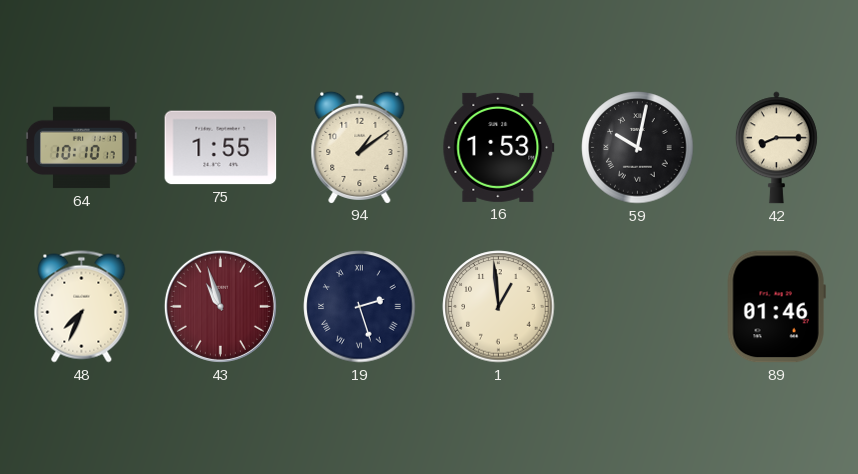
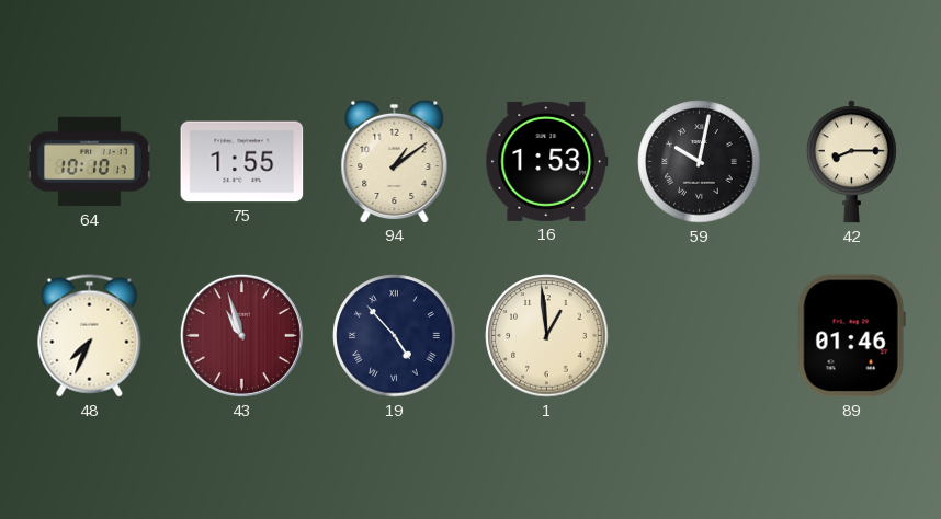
19: 2:27 -> 4:53 (395, 336)
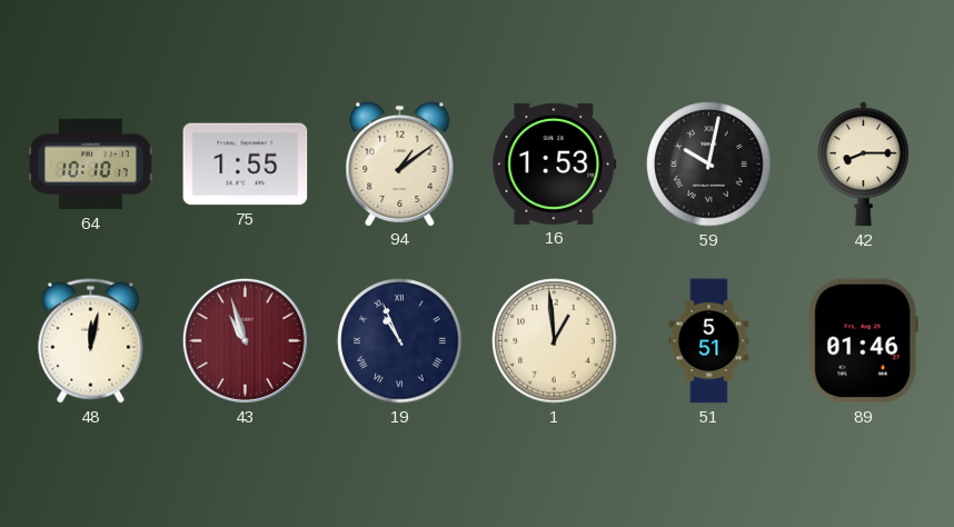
48: 7:34 -> 12:02 (91, 341)
19: 4:53 -> 10:56 (400, 341)
51: none -> 5:51 (709, 341)
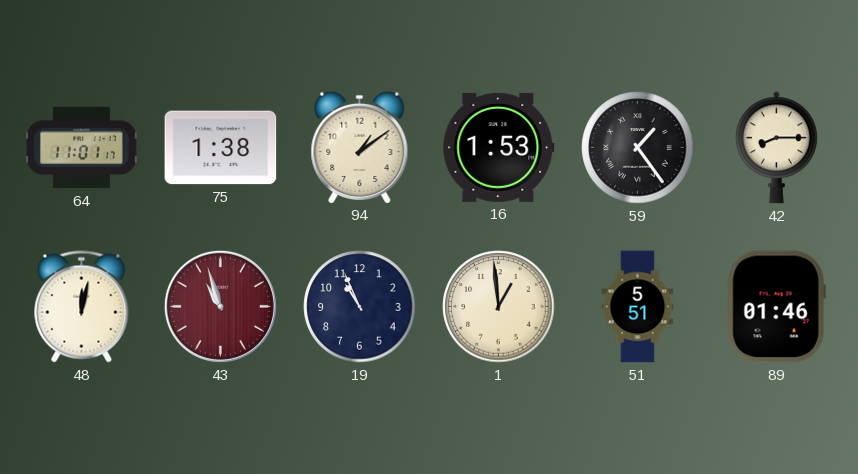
64: 10:10 -> 11:01 (81, 148)
75: 1:55 -> 1:38 (221, 148)
59: 10:02 -> 1:24 (638, 148)
19 numerals: Roman -> Arabic (360, 307)
